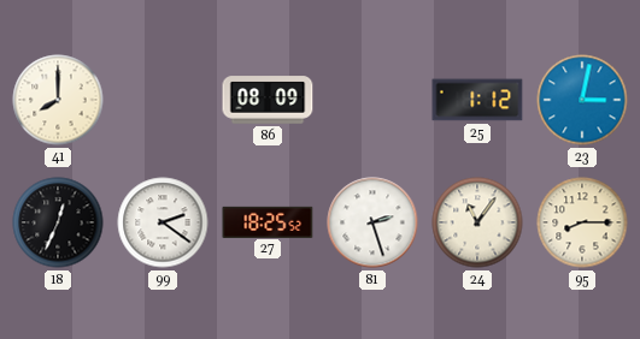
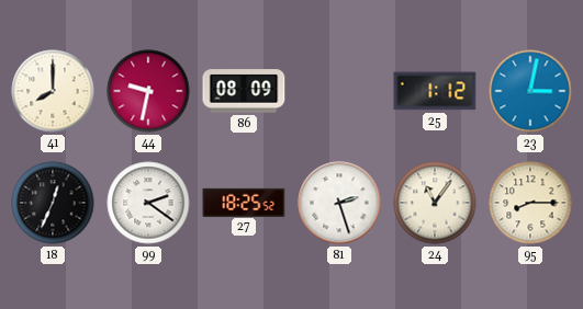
44: none -> 9:32 (148, 91)
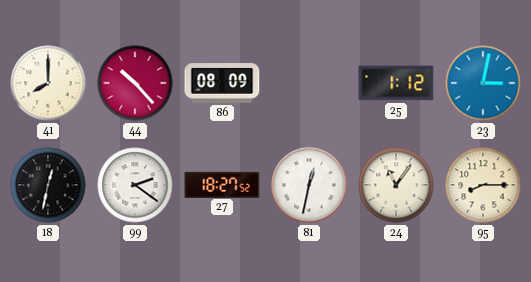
44: 9:32 -> 10:23 (135, 83)
18: 12:34 -> 12:32 (48, 185)
27: 18:25 -> 18:27 (222, 184)
81: 2:27 -> 12:32 (309, 185)
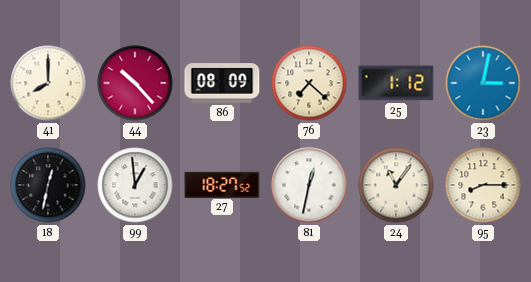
76: none -> 7:22 (309, 83)
99: 2:21 -> 12:59 (135, 185)
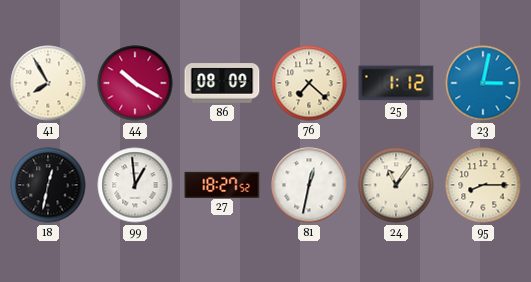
41: 8:00 -> 7:55 (48, 83)
44: 10:23 -> 10:20 (135, 83)
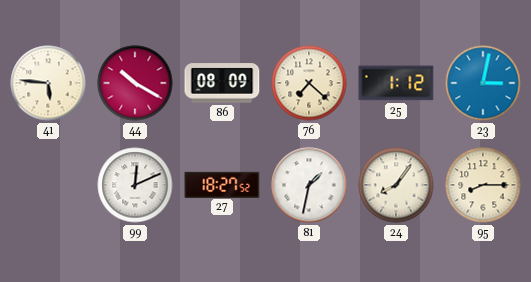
41: 7:55 -> 5:46 (48, 83)
18: 12:32 -> none (48, 185)
99: 12:59 -> 12:11 (135, 185)
81: 12:32 -> 1:32 (309, 185)
24: 11:06 -> 8:06 (396, 185)
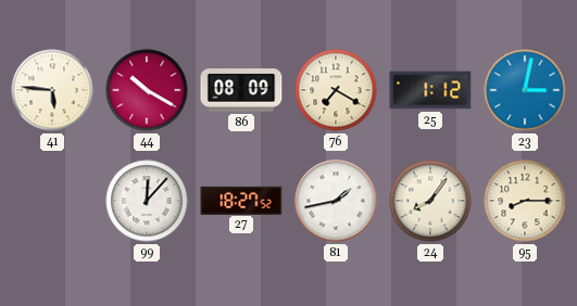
76: 7:22 -> 7:20 (336, 90)
99: 12:11 -> 12:07 (147, 201)
81: 1:32 -> 1:43 (336, 201)
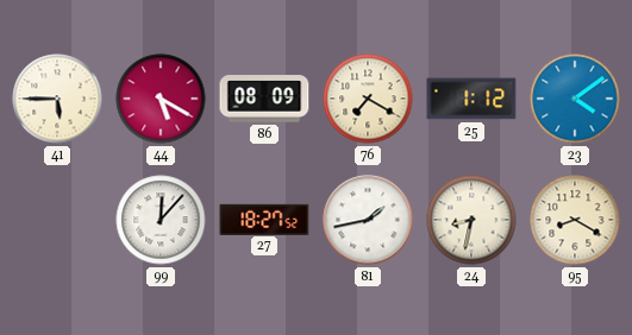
41: 5:46 -> 5:45 (57, 99)
44: 10:20 -> 5:20 (161, 99)
23: 3:02 -> 4:09 (575, 99)
24: 8:06 -> 8:32 (471, 220)
95: 8:15 -> 8:20 (575, 220)
